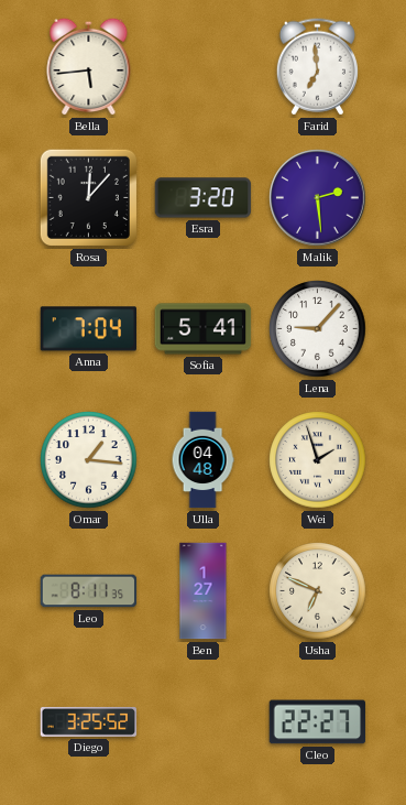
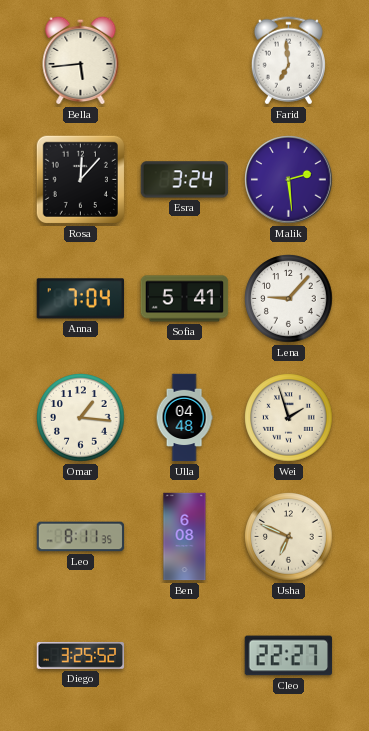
Esra: 3:20 -> 3:24 (185, 180)
Ben: 1:27 -> 6:08 (185, 537)
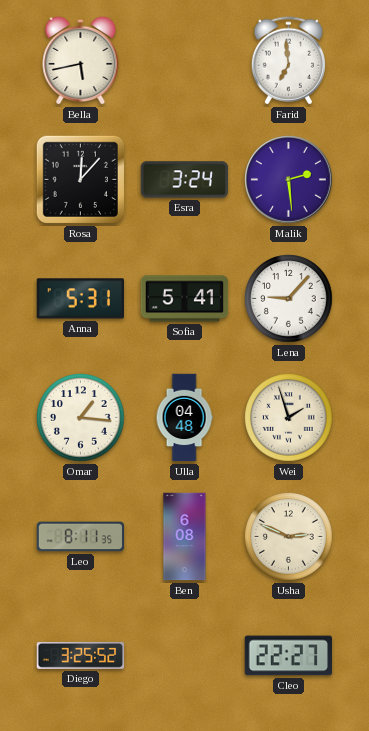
Bella: 5:44 -> 5:43 (81, 60)
Anna: 7:04 -> 5:31 (80, 299)
Usha: 6:49 -> 2:49 (289, 537)
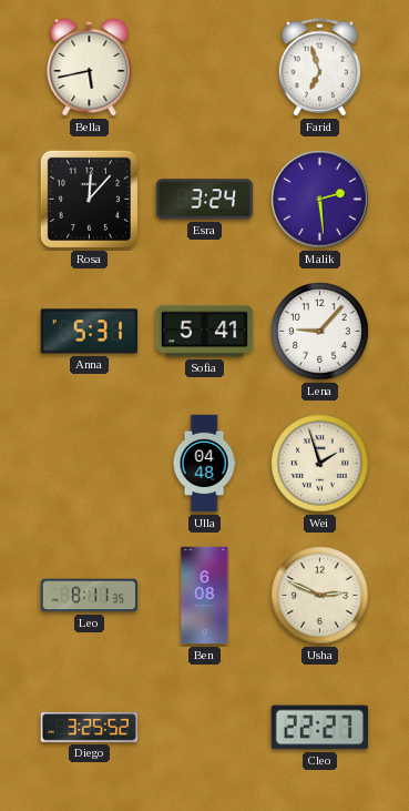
Farid: 6:59 -> 6:57 (319, 68)
Omar: 1:16 -> none (81, 418)
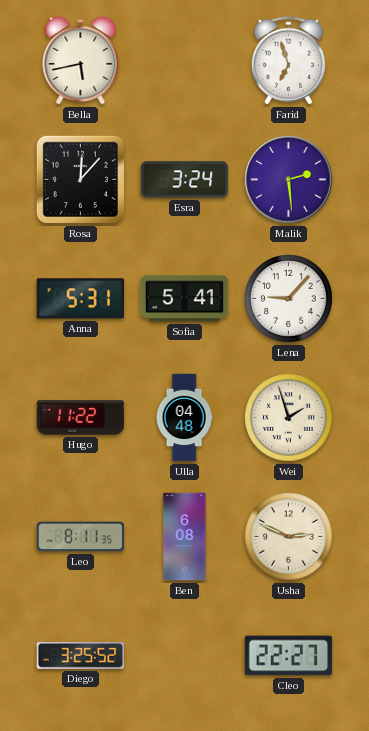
Hugo: none -> 11:22 (81, 418)
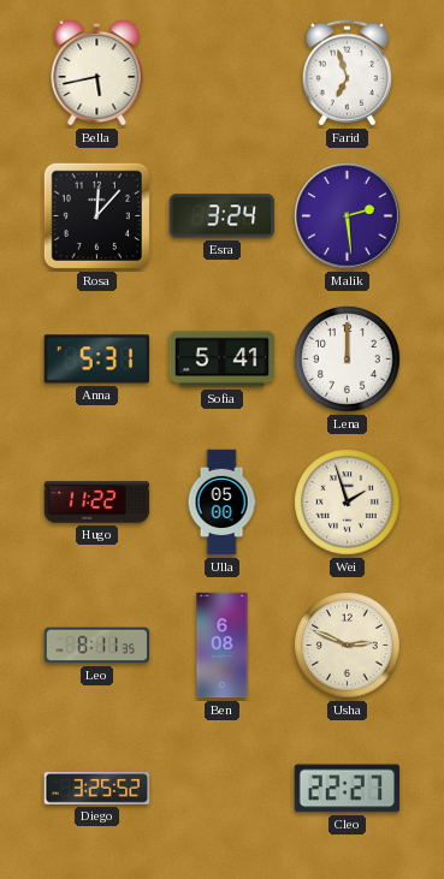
Lena: 9:07 -> 12:00 (348, 360)
Ulla: 04:48 -> 05:00 (221, 503)
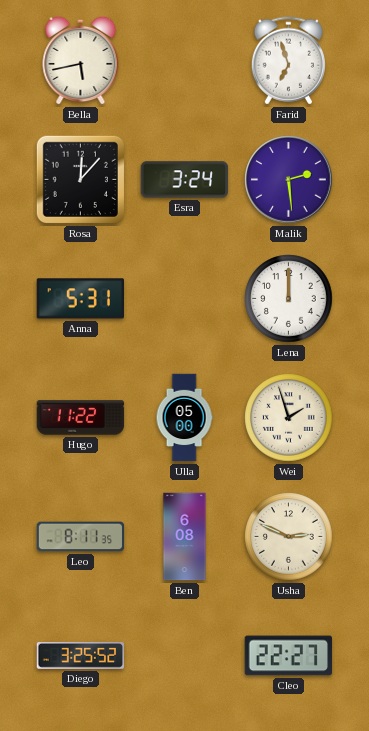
Sofia: 5:41 -> none (223, 360)
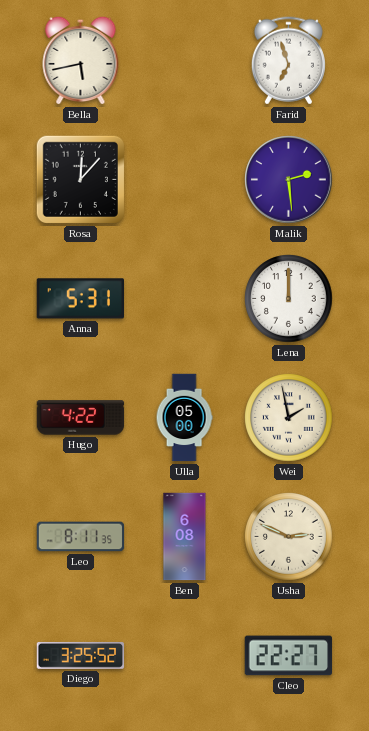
Esra: 3:24 -> none (185, 180)
Hugo: 11:22 -> 4:22 (81, 418)
Wei: 1:57 -> 1:58 (289, 418)
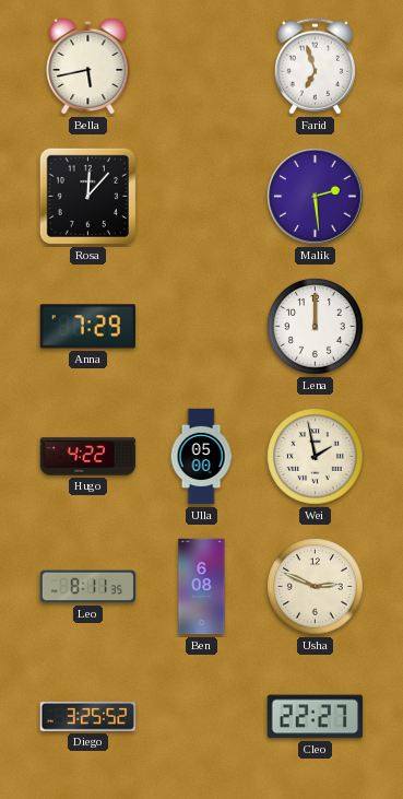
Anna: 5:31 -> 7:29 (87, 327)
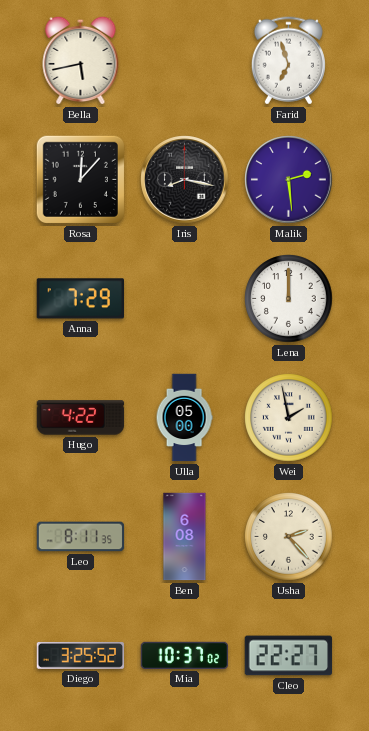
Iris: none -> 8:17 (185, 180)
Usha: 2:49 -> 2:23 (289, 537)
Mia: none -> 10:37 (185, 655)
